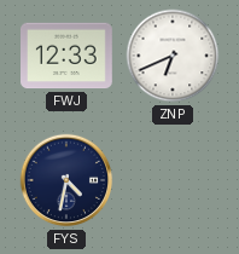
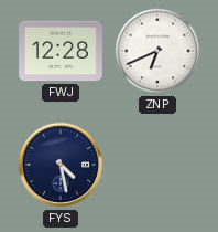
FWJ: 12:33 -> 12:28 (62, 51)
FYS: 4:32 -> 4:28 (61, 165)
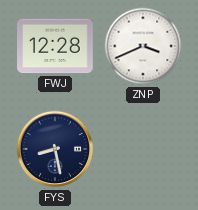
ZNP: 6:41 -> 3:41 (143, 46)
FYS: 4:28 -> 8:28 (55, 149)
